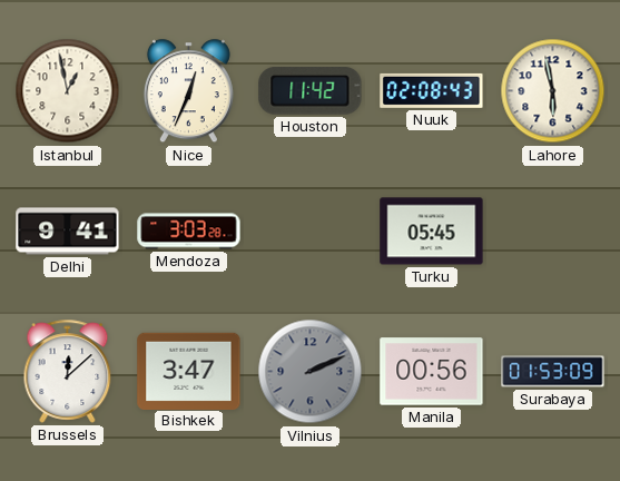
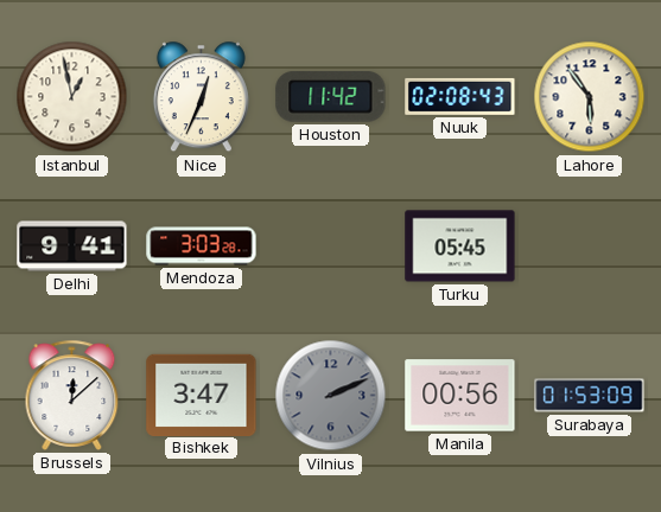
Lahore: 5:58 -> 5:54 (590, 97)
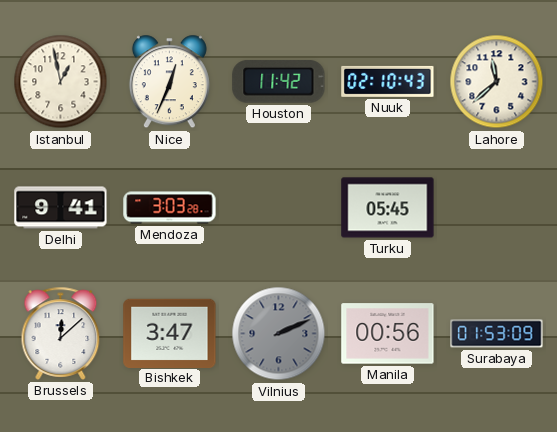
Nuuk: 02:08 -> 02:10 (388, 81)
Lahore: 5:54 -> 11:38 (497, 82)
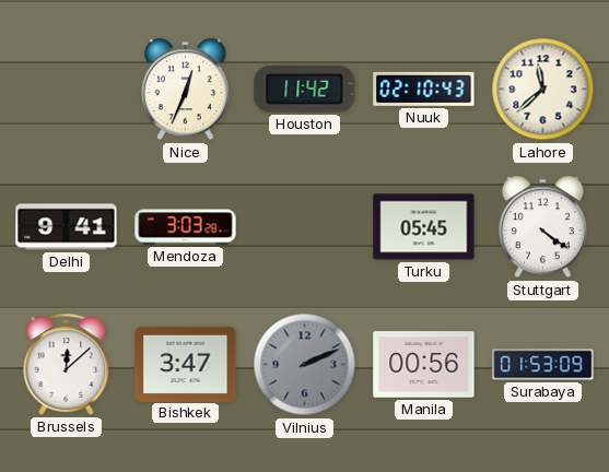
Istanbul: 12:58 -> none (61, 82)
Stuttgart: none -> 4:21 (542, 227)
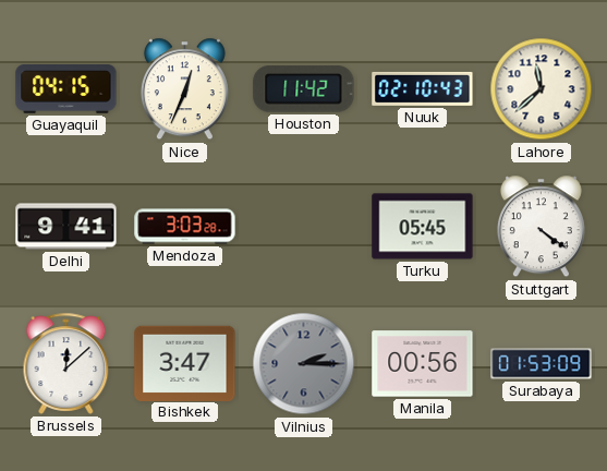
Guayaquil: none -> 04:15 (66, 89)
Vilnius: 2:11 -> 2:15 (304, 364)
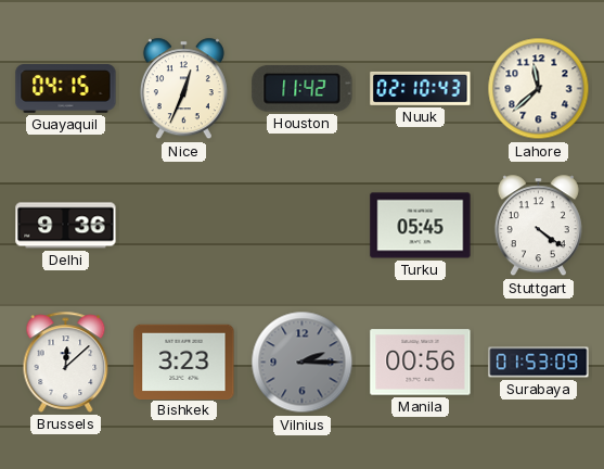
Delhi: 9:41 -> 9:36 (66, 226)
Mendoza: 3:03 -> none (185, 227)
Bishkek: 3:47 -> 3:23 (184, 362)
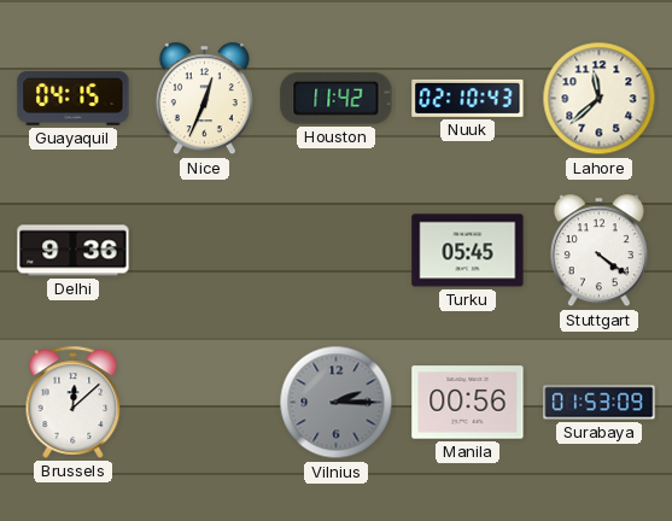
Bishkek: 3:23 -> none (184, 362)
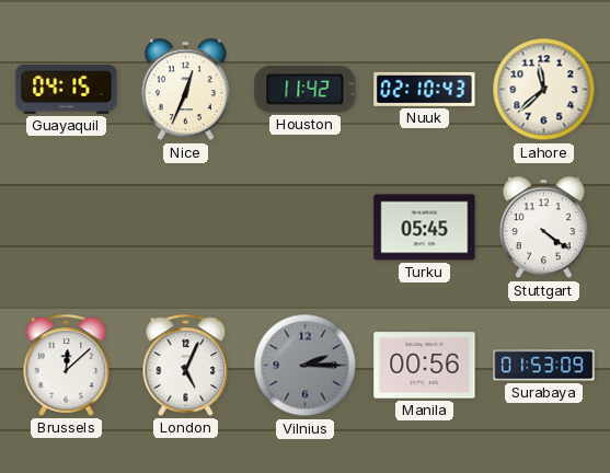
Delhi: 9:36 -> none (74, 251)
London: none -> 5:04 (186, 365)
